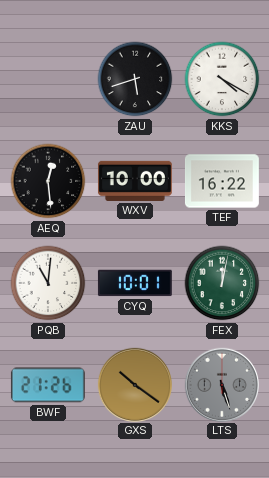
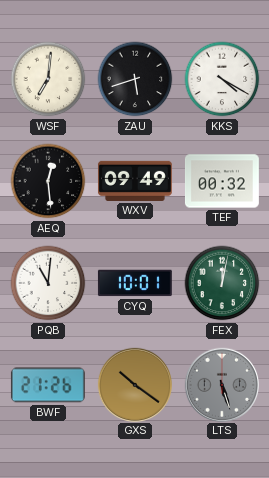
WSF: none -> 7:01 (48, 79)
WXV: 10:00 -> 09:49 (135, 181)
TEF: 16:22 -> 00:32 (222, 181)
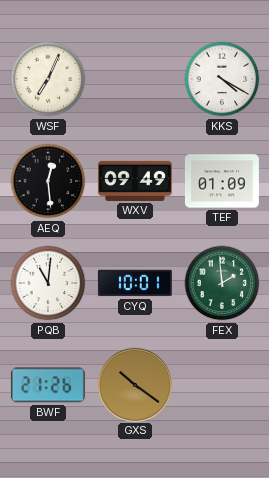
WSF: 7:01 -> 7:04 (48, 79)
ZAU: 5:42 -> none (135, 79)
TEF: 00:32 -> 01:09 (222, 181)
FEX: 12:02 -> 1:59 (222, 283)
LTS: 5:27 -> none (221, 384)
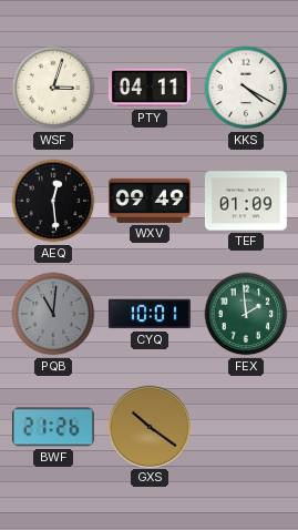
WSF: 7:04 -> 3:03 (53, 88)
PTY: none -> 04:11 (150, 88)
PQB dial: white -> grey (53, 314)
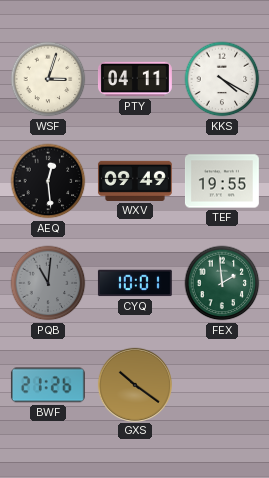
TEF: 01:09 -> 19:55 (222, 181)
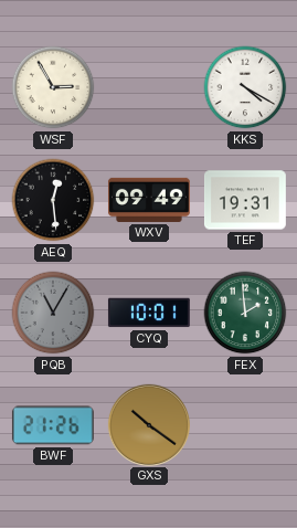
WSF: 3:03 -> 2:55 (53, 87)
PTY: 04:11 -> none (135, 79)
TEF: 19:55 -> 19:31 (245, 200)
PQB: 11:01 -> 11:05 (53, 313)
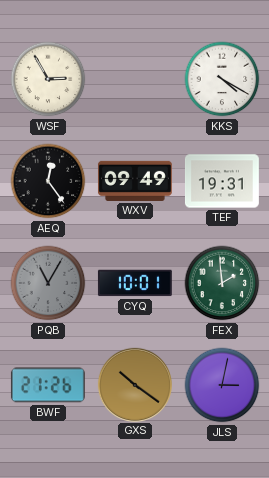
AEQ: 12:29 -> 12:24 (48, 181)
JLS: none -> 3:02 (222, 385)
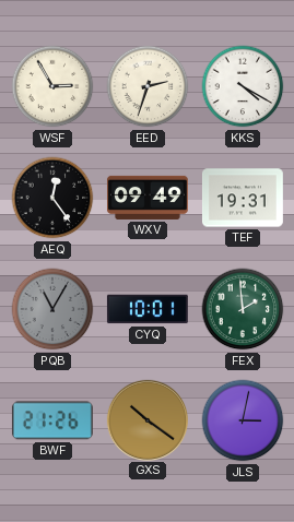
EED: none -> 2:33 (148, 86)
